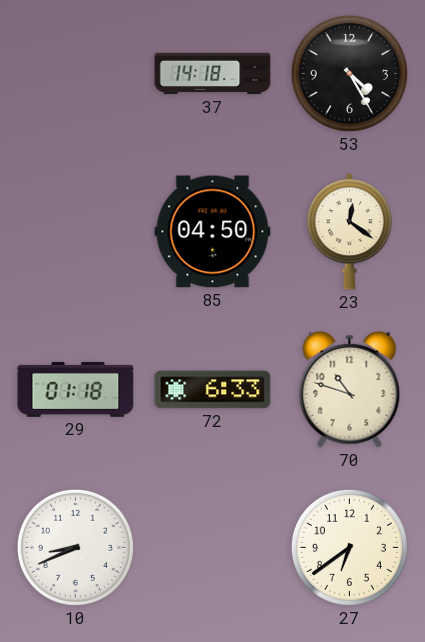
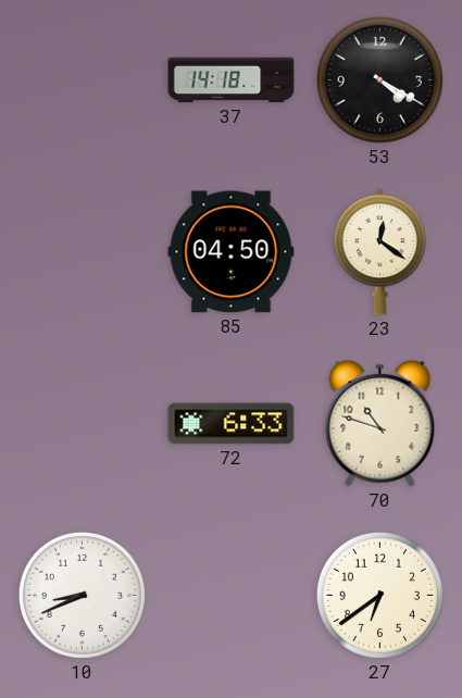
53: 4:25 -> 4:20 (379, 79)
29: 01:18 -> none (76, 390)
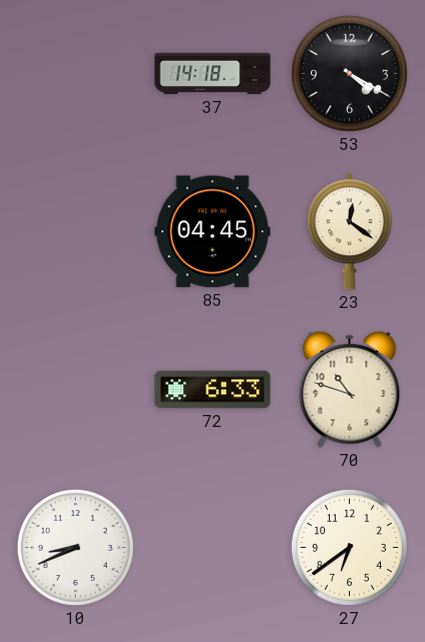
85: 04:50 -> 04:45 (213, 232)
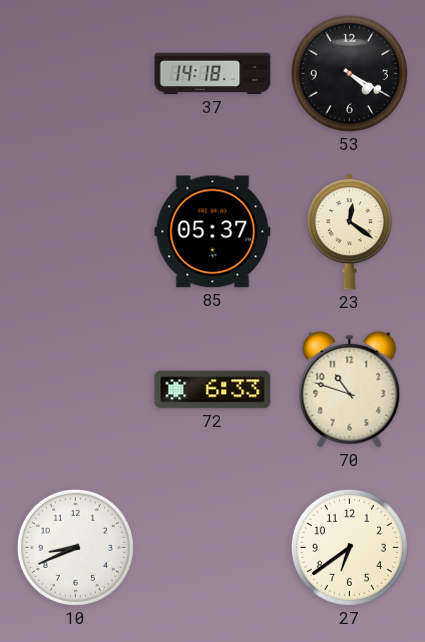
85: 04:45 -> 05:37 (213, 232)
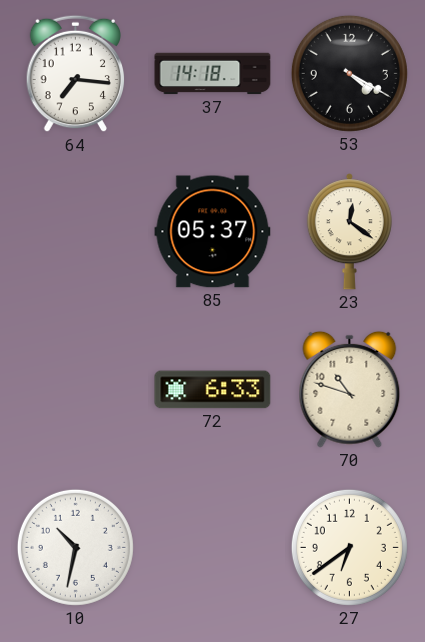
64: none -> 7:16 (76, 74)
10: 8:41 -> 10:32 (75, 547)
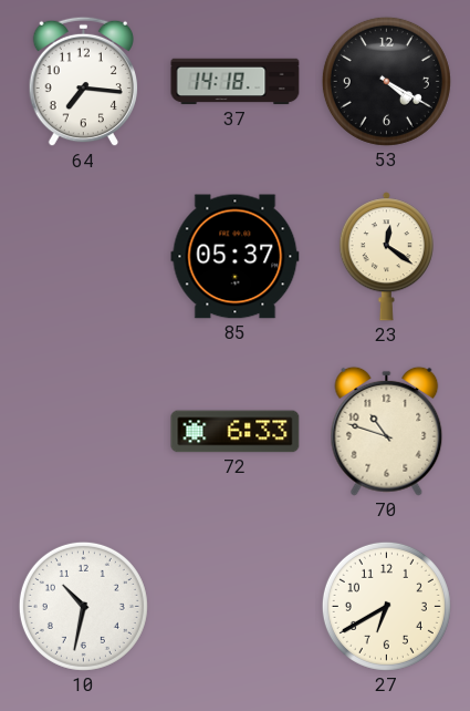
27: 6:39 -> 6:40 (386, 606)
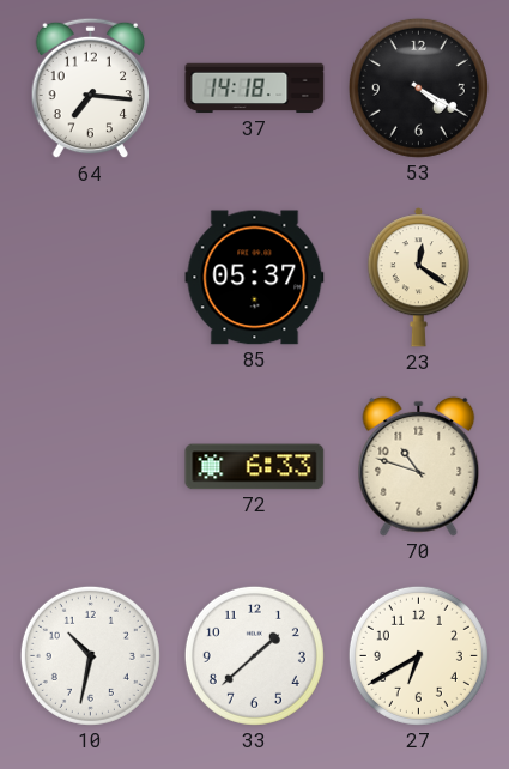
33: none -> 1:38 (254, 655)
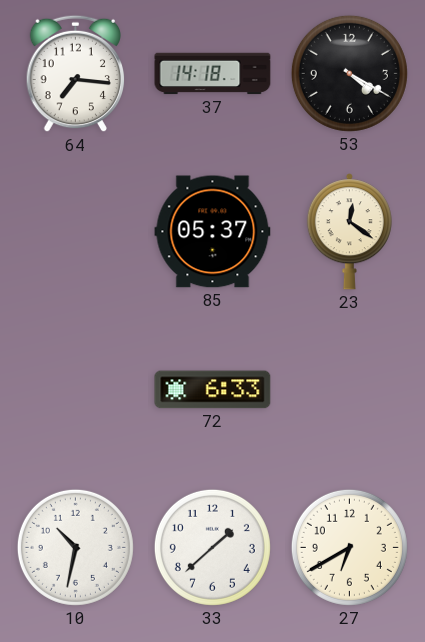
70: 10:48 -> none (419, 466)
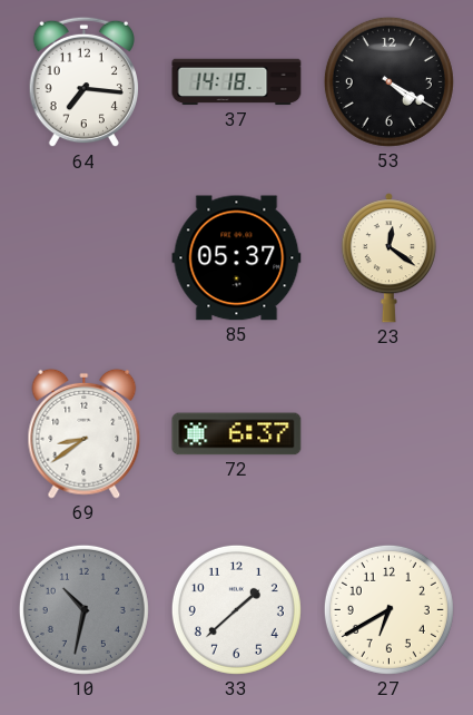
69: none -> 8:39 (85, 433)
72: 6:33 -> 6:37 (237, 434)
10 dial: white -> grey (83, 609)
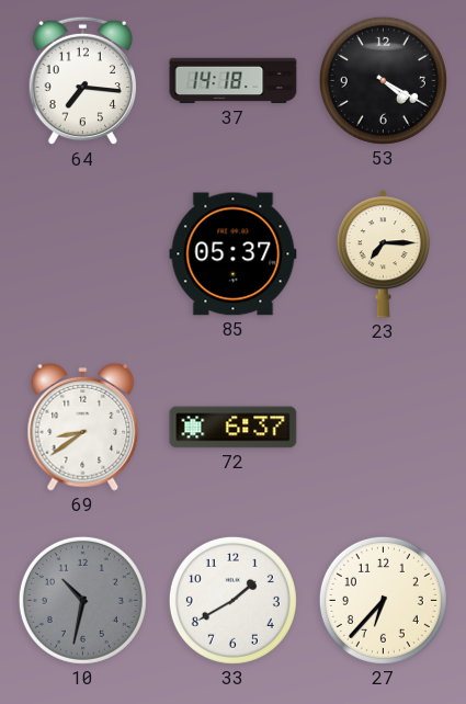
23: 12:21 -> 7:15 (383, 254)
33: 1:38 -> 1:40 (232, 600)
27: 6:40 -> 6:37 (383, 600)
